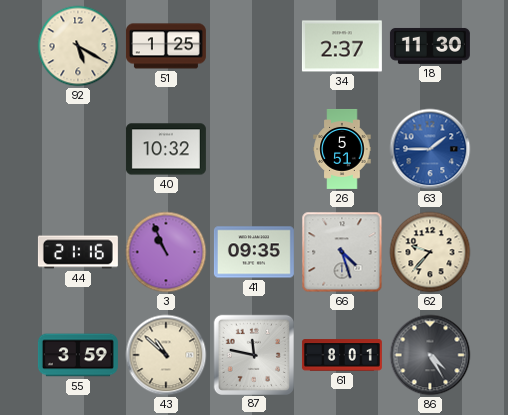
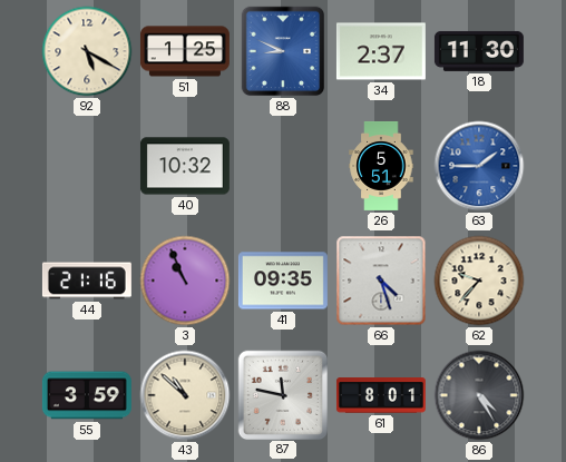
88: none -> 8:49 (283, 51)
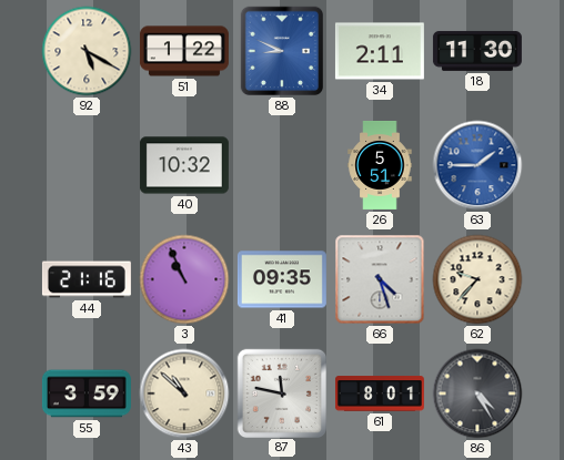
51: 1:25 -> 1:22 (184, 51)
34: 2:37 -> 2:11 (380, 51)
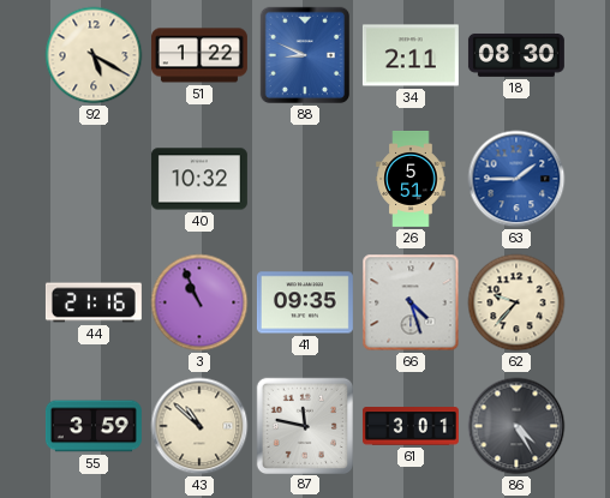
18: 11:30 -> 08:30 (516, 55)
61: 8:01 -> 3:01 (411, 426)
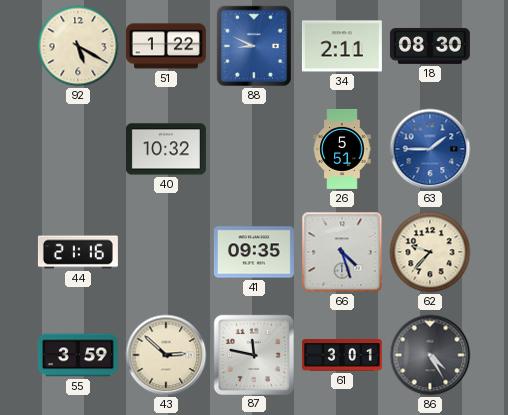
3: 10:56 -> none (199, 302)
43: 10:52 -> 2:52 (166, 355)
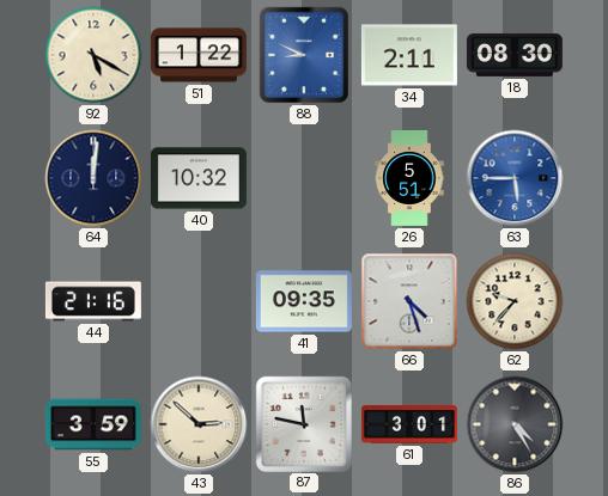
64: none -> 12:01 (93, 178)
63: 1:45 -> 5:45 (515, 178)
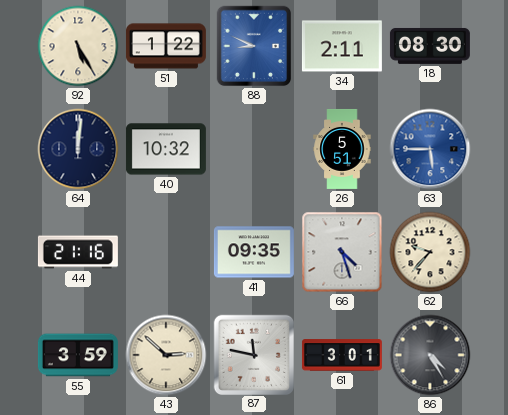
92: 5:20 -> 5:25 (78, 46)
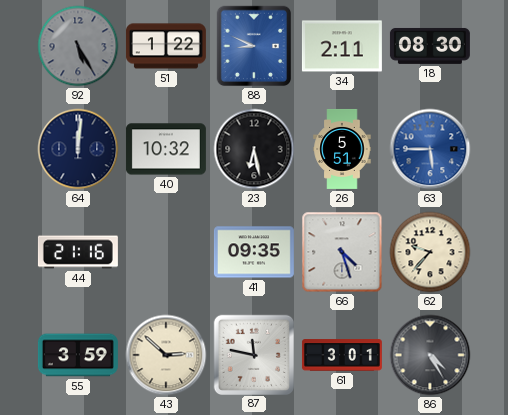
92 dial: cream -> grey (78, 46)
23: none -> 6:28 (254, 149)
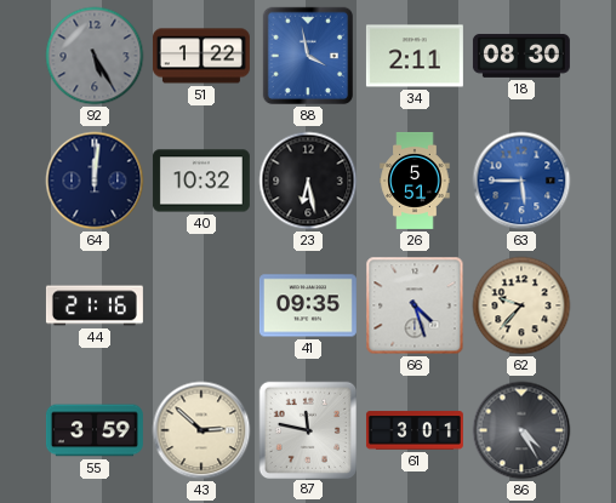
88: 8:49 -> 3:58 (308, 56)
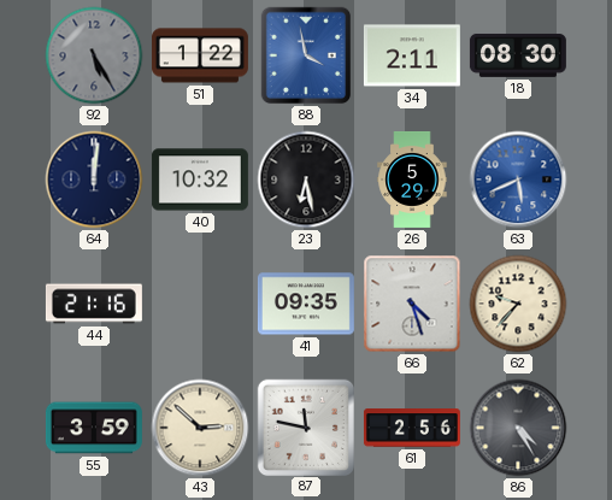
26: 5:51 -> 5:29 (412, 180)
63: 5:45 -> 5:41 (518, 180)
61: 3:01 -> 2:56 (412, 428)
